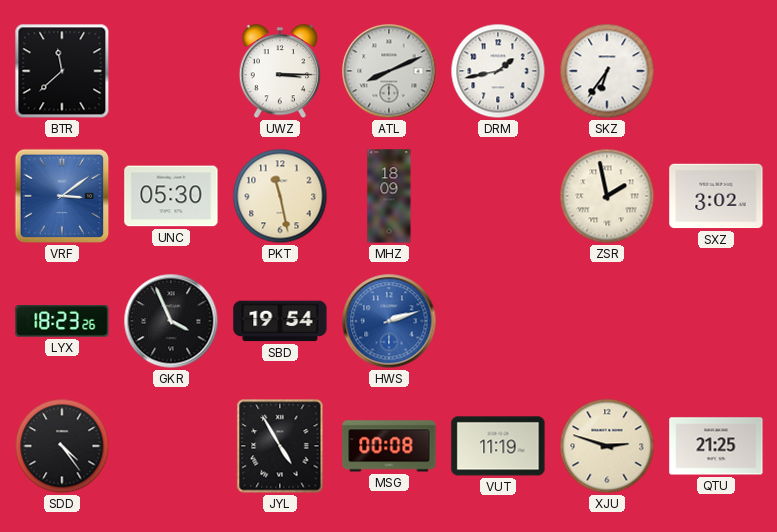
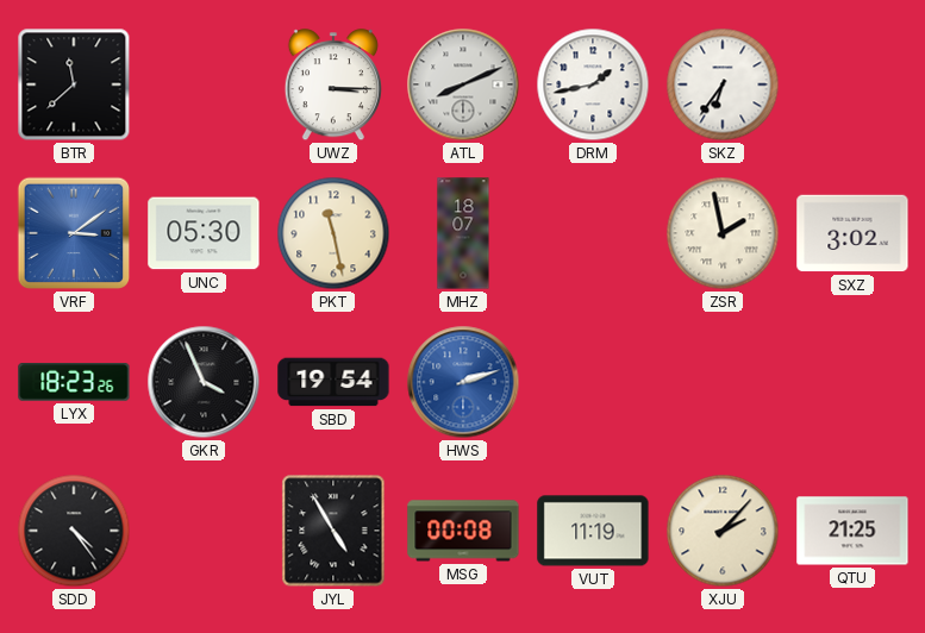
MHZ: 18:09 -> 18:07 (463, 233)
XJU: 2:48 -> 2:07 (723, 531)
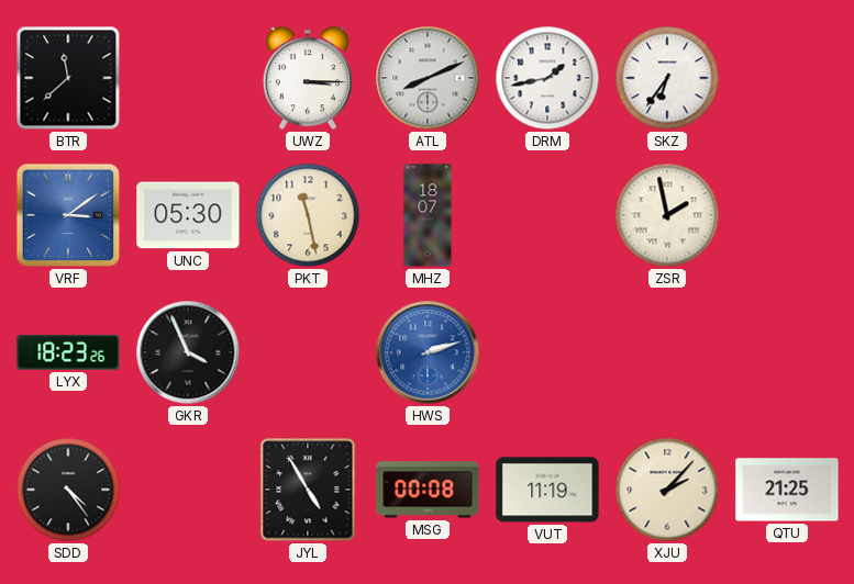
SXZ: 3:02 -> none (852, 233)
SBD: 19:54 -> none (333, 382)
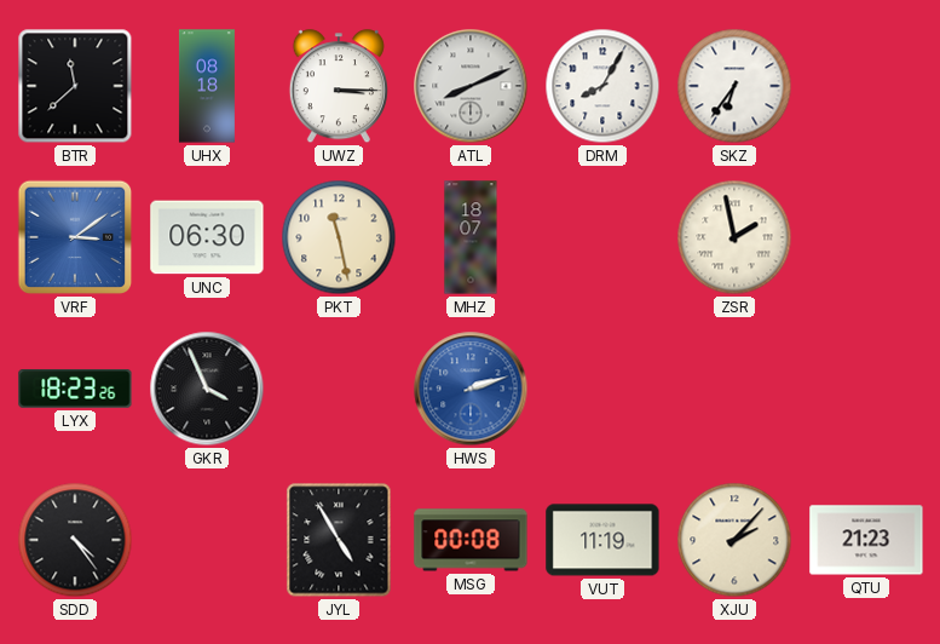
UHX: none -> 08:18 (207, 86)
DRM: 1:43 -> 8:05 (602, 86)
UNC: 05:30 -> 06:30 (207, 237)
QTU: 21:25 -> 21:23 (866, 540)
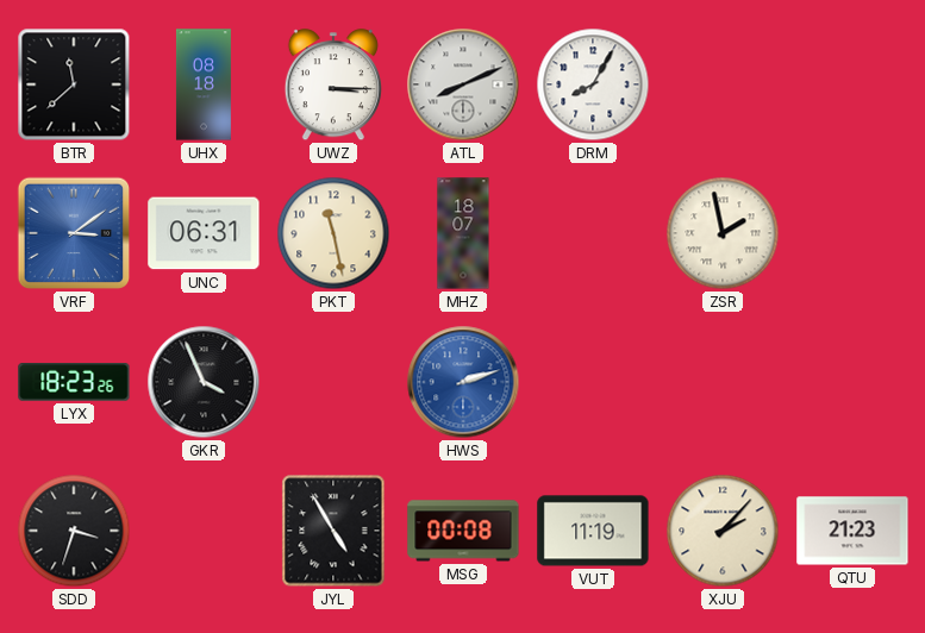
SKZ: 6:36 -> none (734, 86)
UNC: 06:30 -> 06:31 (204, 233)
SDD: 4:24 -> 3:33 (74, 531)
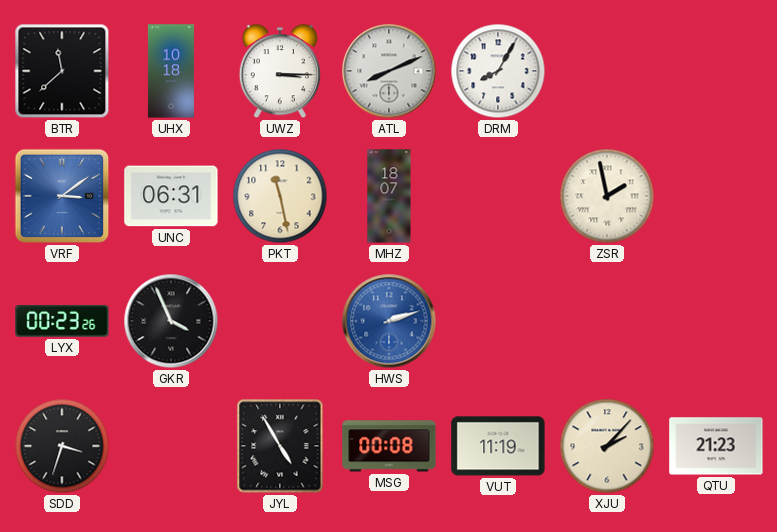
UHX: 08:18 -> 10:18 (171, 71)
LYX: 18:23 -> 00:23 (62, 322)
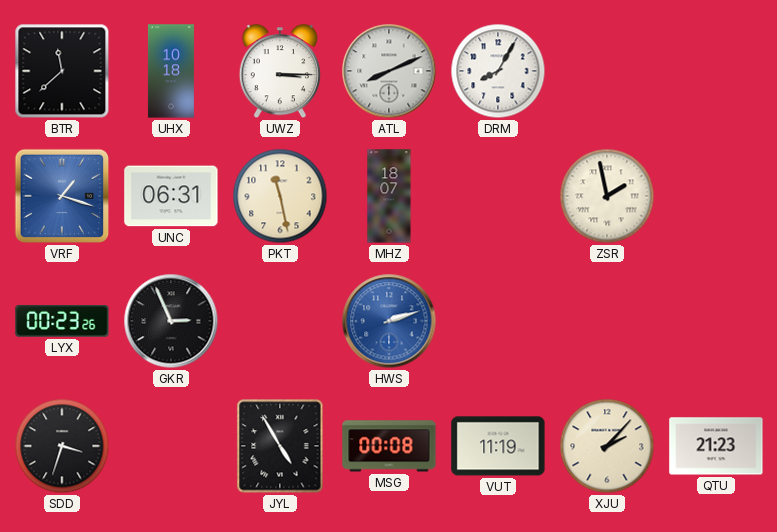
VRF: 3:09 -> 1:18 (62, 196)
GKR: 3:56 -> 2:56 (171, 321)
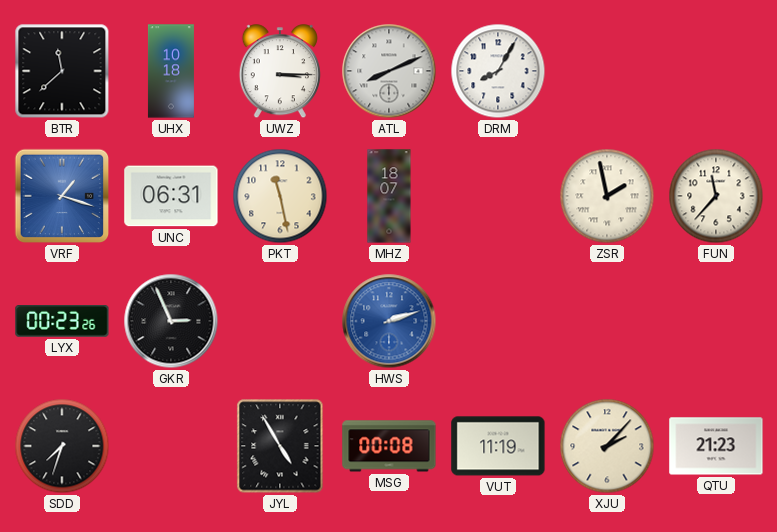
FUN: none -> 11:37 (716, 196)
SDD: 3:33 -> 7:33 (62, 446)
